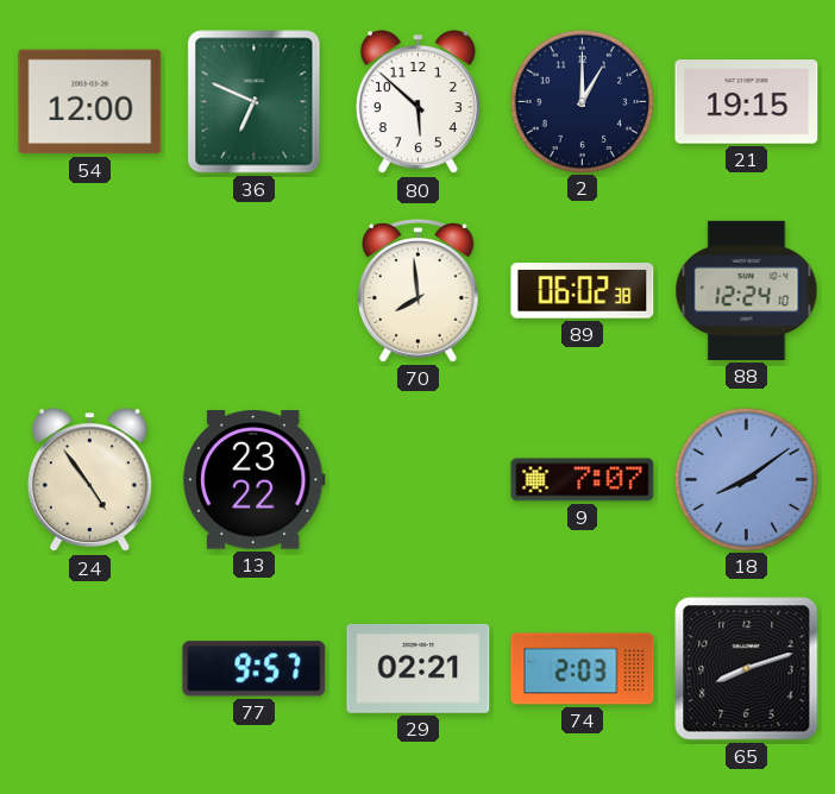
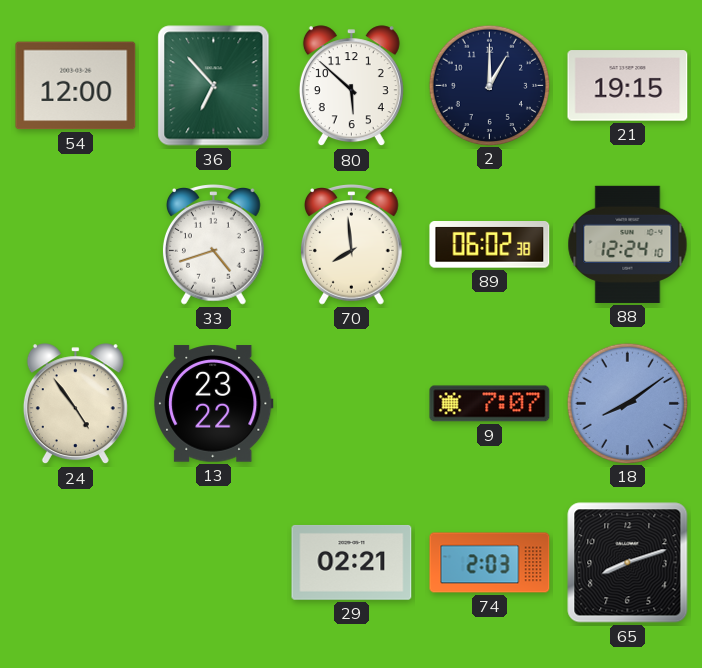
36: 6:49 -> 6:53 (214, 86)
33: none -> 4:42 (214, 245)
77: 9:57 -> none (255, 669)
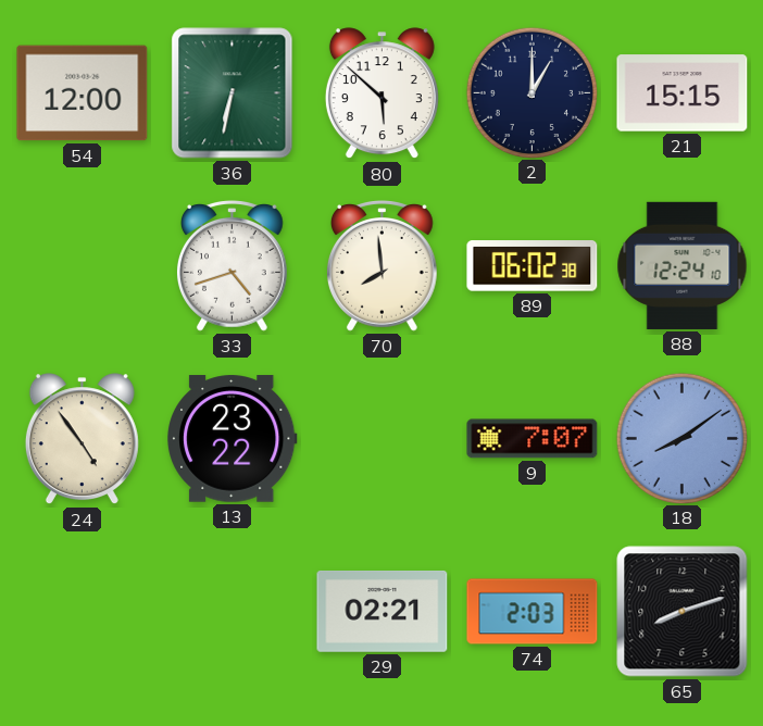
36: 6:53 -> 6:32 (233, 93)
21: 19:15 -> 15:15 (683, 93)
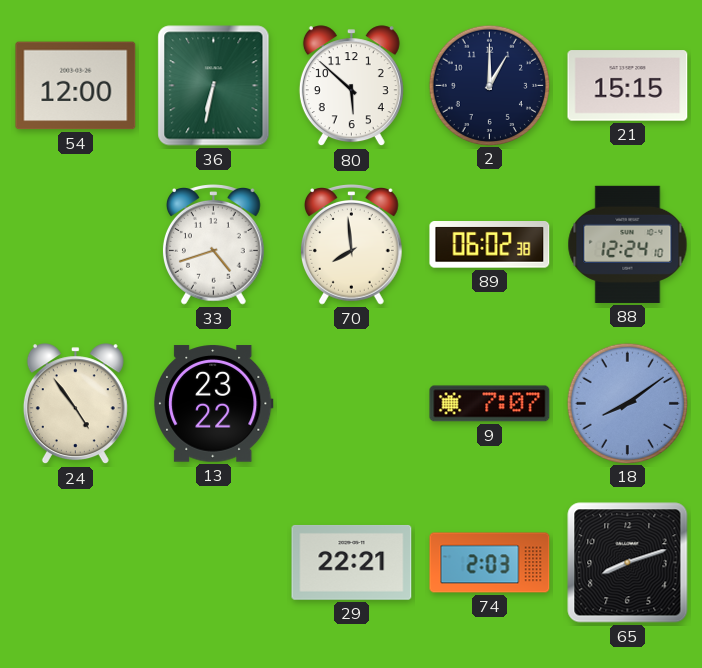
29: 02:21 -> 22:21 (352, 562)
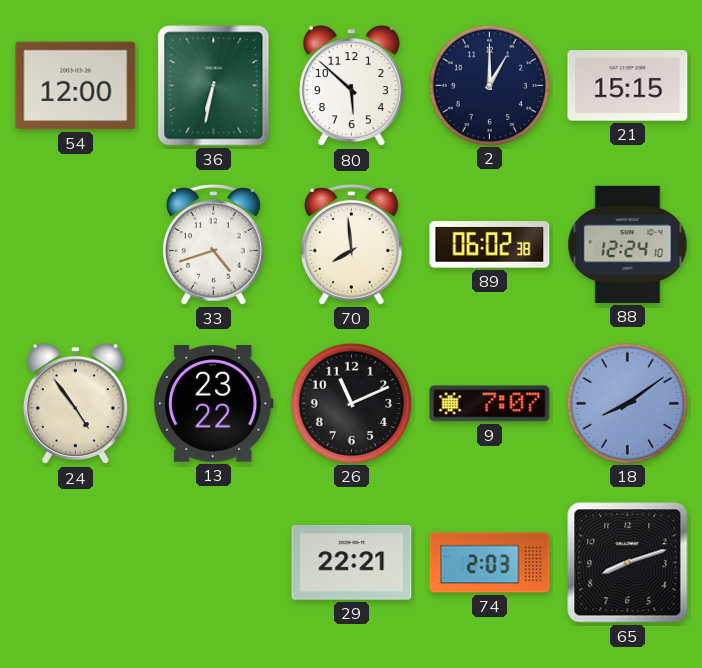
26: none -> 11:11 (351, 403)
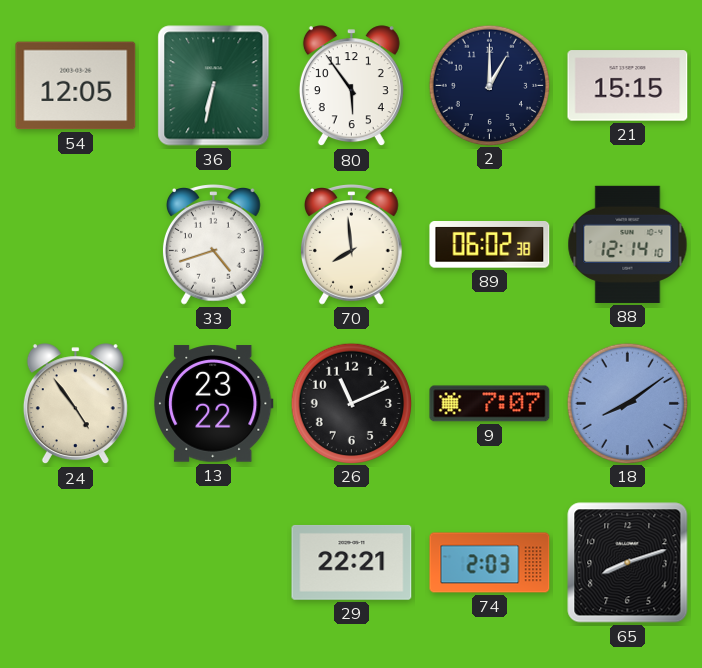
54: 12:00 -> 12:05 (76, 86)
80: 5:52 -> 5:54 (351, 86)
88: 12:24 -> 12:14 (628, 244)
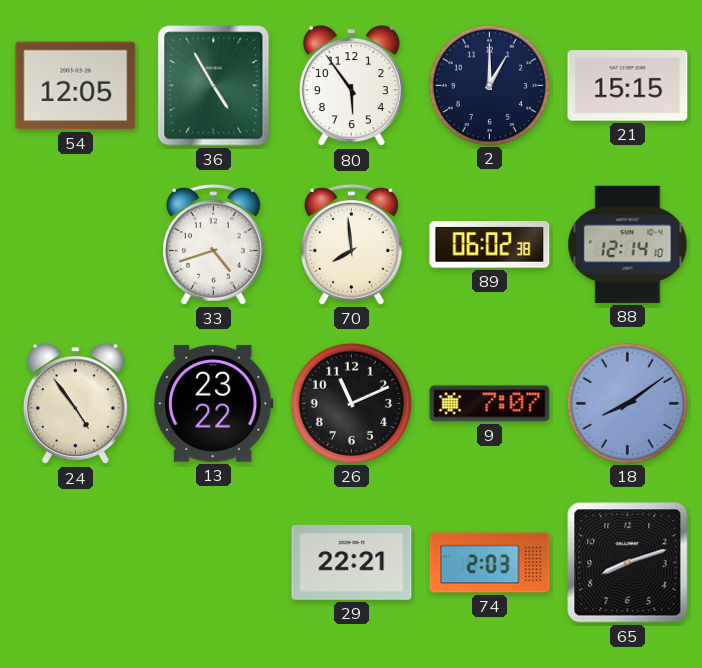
36: 6:32 -> 4:55 (214, 86)
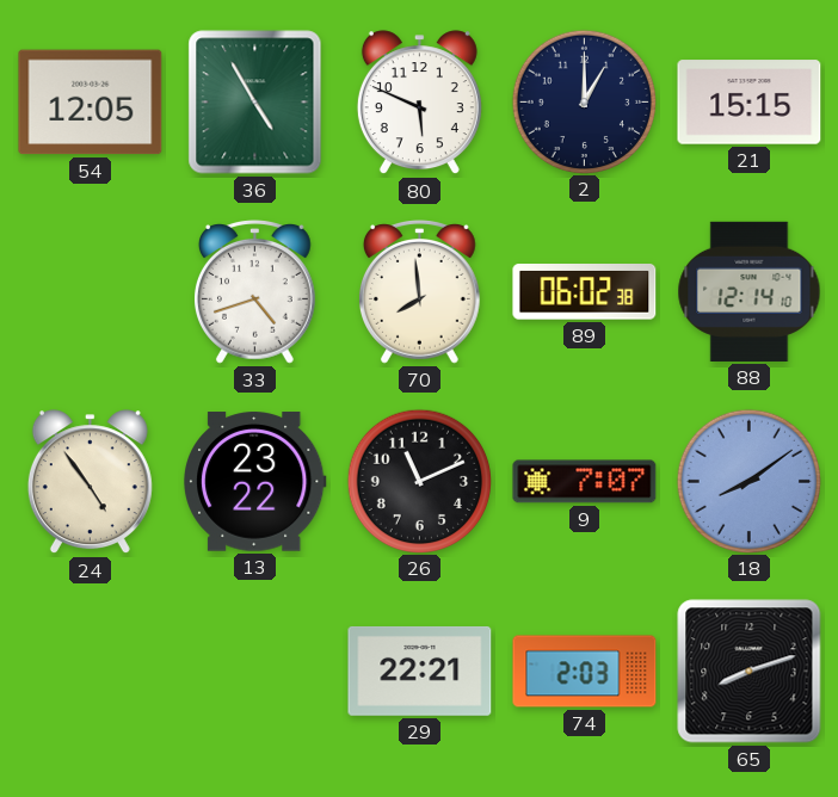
80: 5:54 -> 5:49 (419, 103)
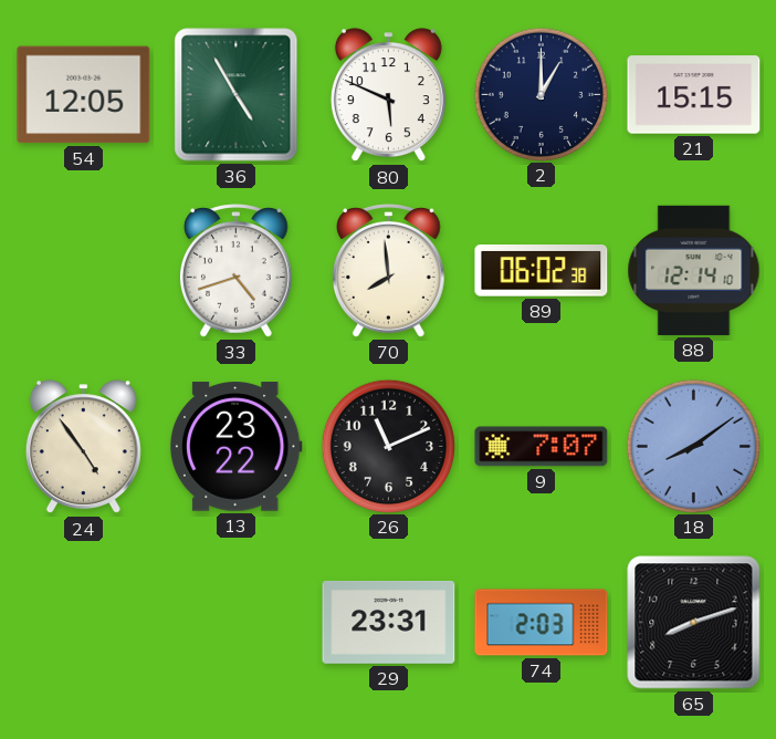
29: 22:21 -> 23:31 (389, 622)
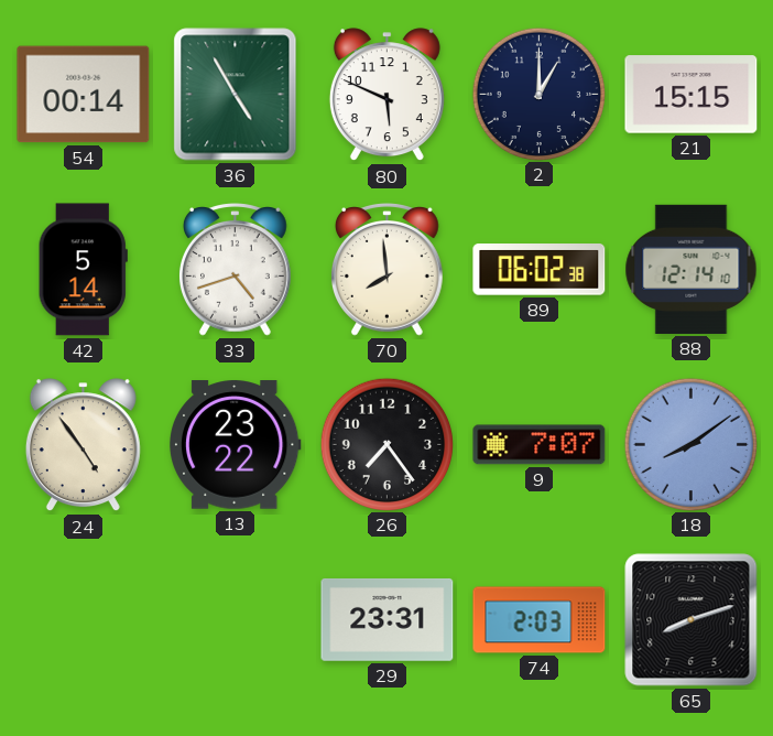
54: 12:05 -> 00:14 (84, 95)
42: none -> 5:14 (83, 270)
26: 11:11 -> 7:24 (386, 444)
